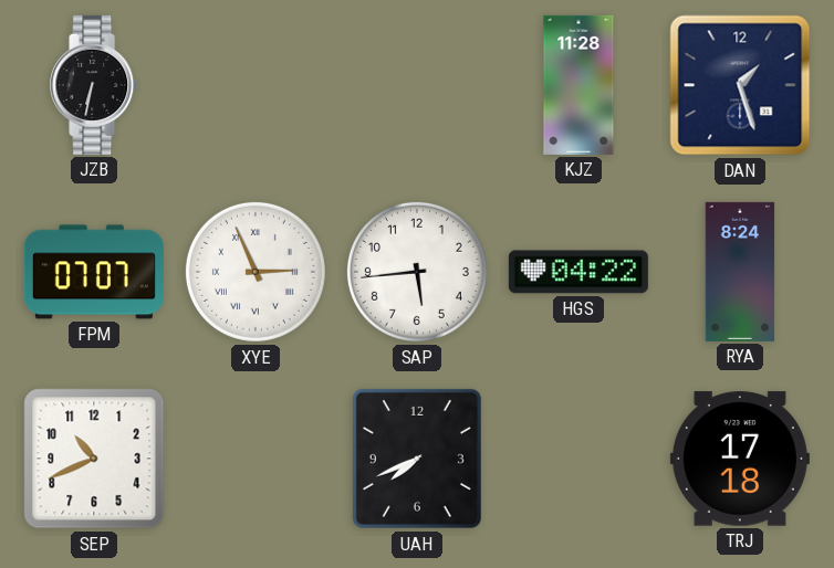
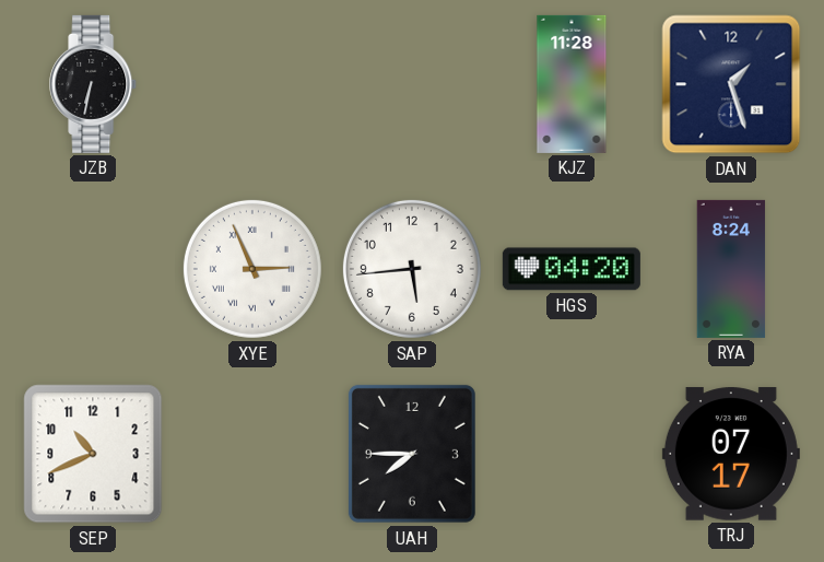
FPM: 07:07 -> none (94, 272)
HGS: 04:22 -> 04:20 (572, 269)
UAH: 7:41 -> 7:45 (412, 454)
TRJ: 17:18 -> 07:17 (731, 454)
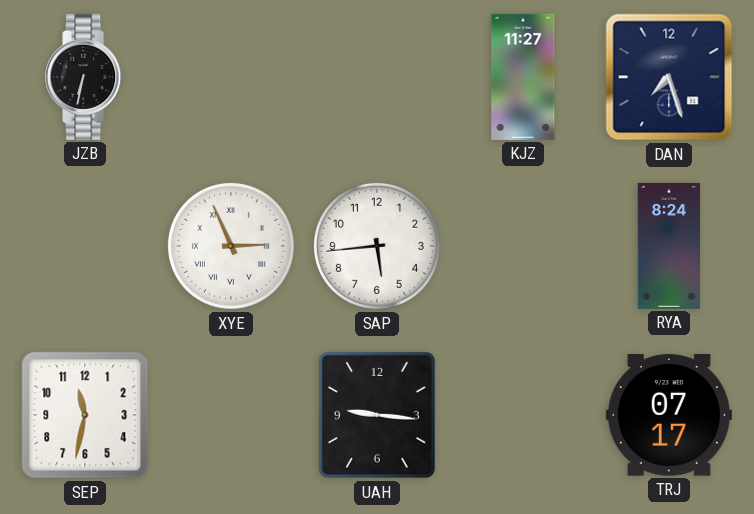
KJZ: 11:28 -> 11:27 (523, 77)
DAN: 1:27 -> 7:27 (669, 77)
HGS: 04:20 -> none (572, 269)
SEP: 10:41 -> 11:32 (85, 415)
UAH: 7:45 -> 9:16 (377, 415)
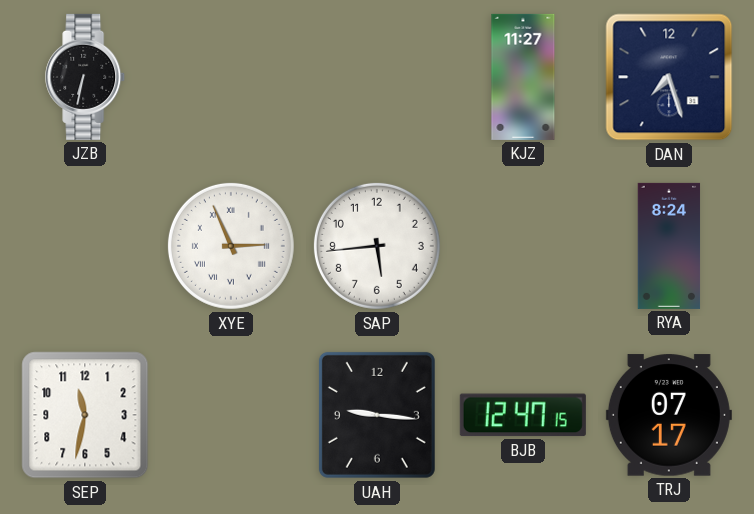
BJB: none -> 12:47 (523, 415)
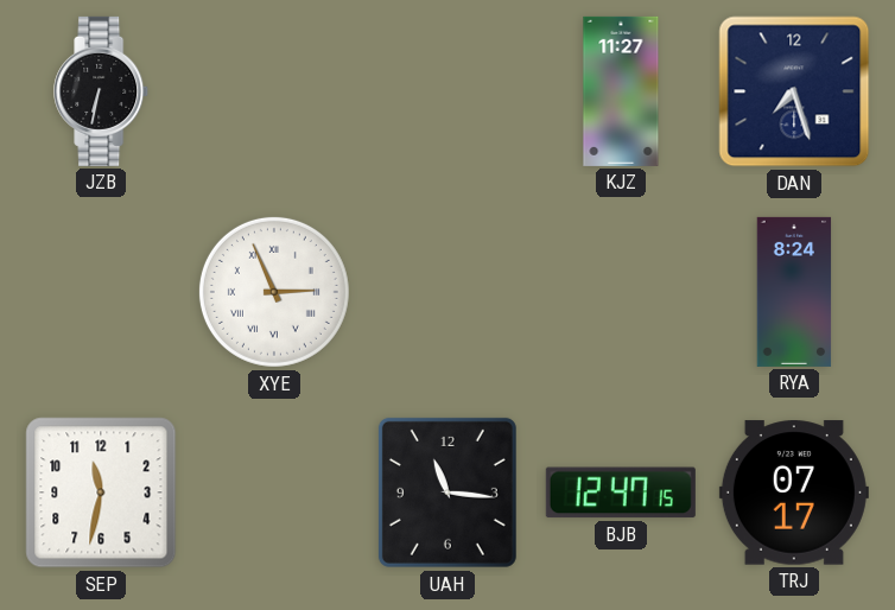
SAP: 5:44 -> none (377, 246)
UAH: 9:16 -> 11:16 (448, 493)
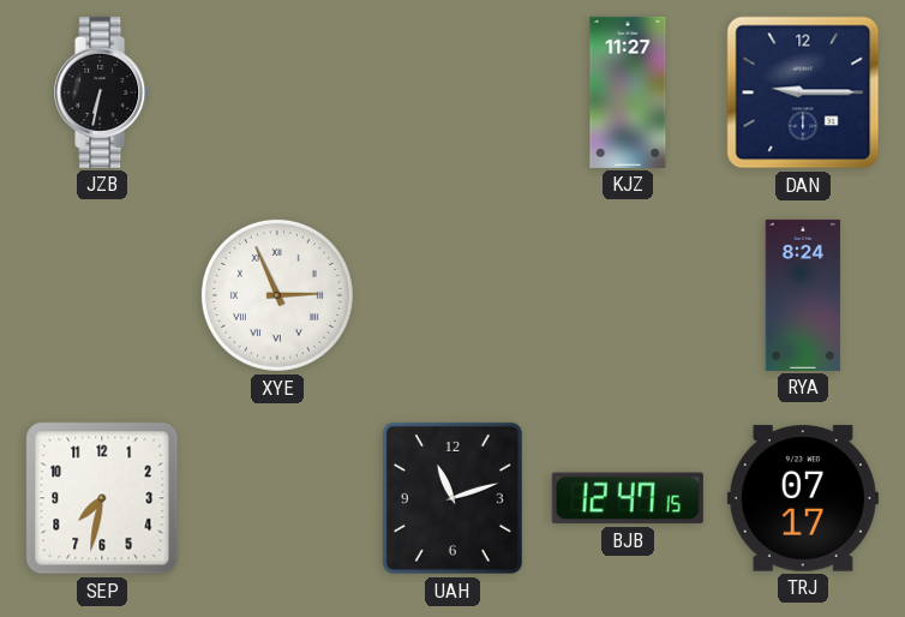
DAN: 7:27 -> 9:15 (803, 92)
SEP: 11:32 -> 7:32 (102, 498)
UAH: 11:16 -> 11:12 (452, 498)
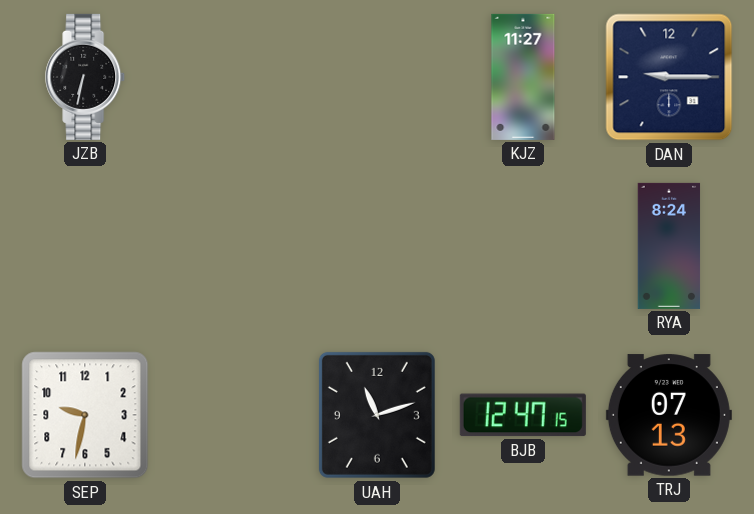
XYE: 2:56 -> none (277, 295)
SEP: 7:32 -> 9:32 (85, 415)
TRJ: 07:17 -> 07:13 (669, 415)
